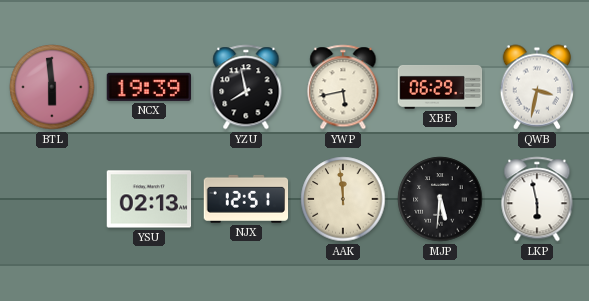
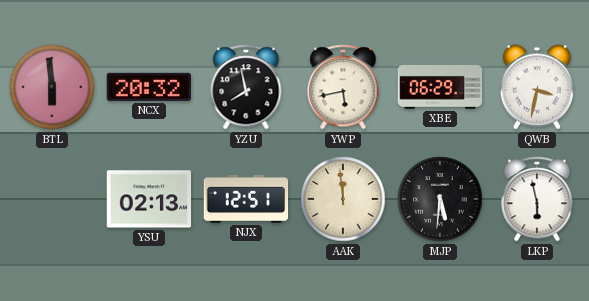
NCX: 19:39 -> 20:32 (148, 87)
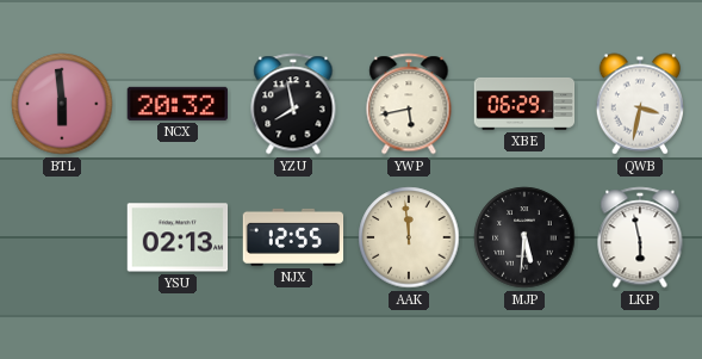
NJX: 12:51 -> 12:55 (293, 237)
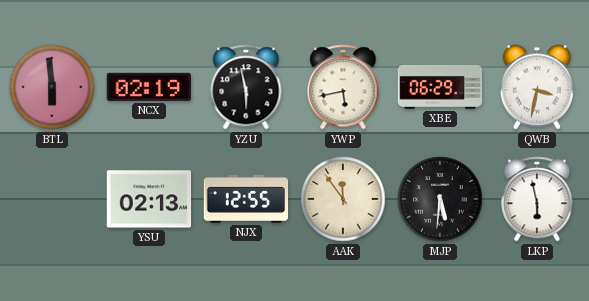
NCX: 20:32 -> 02:19 (148, 87)
YZU: 7:58 -> 5:58 (246, 87)
AAK: 11:59 -> 11:54 (343, 199)
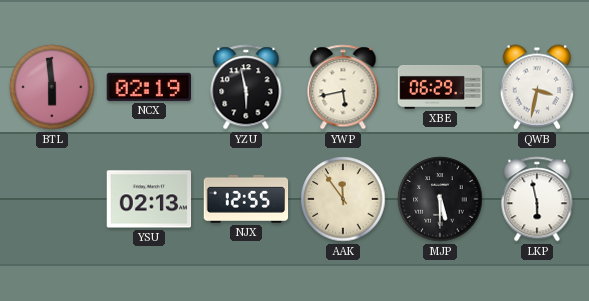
MJP: 5:31 -> 5:30 (440, 199)
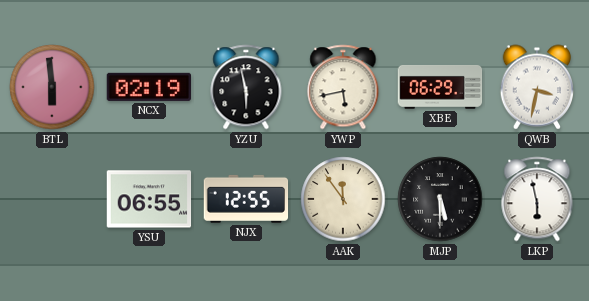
YSU: 02:13 -> 06:55 (149, 199)
